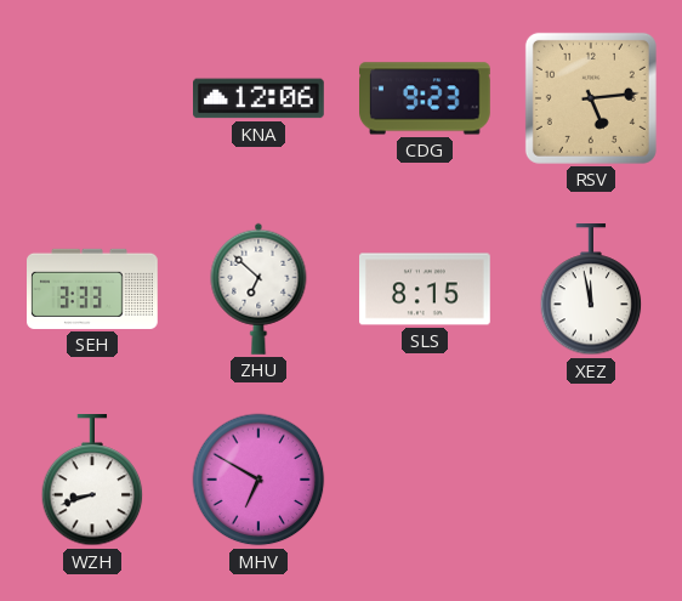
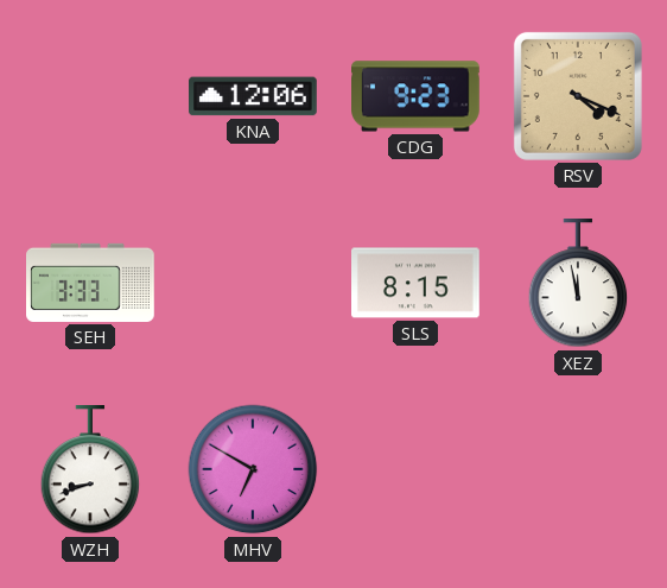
RSV: 5:14 -> 4:19 (578, 96)
ZHU: 6:52 -> none (258, 289)
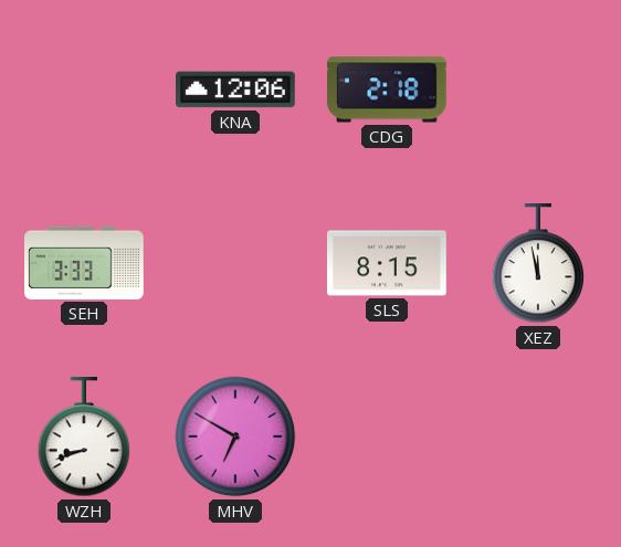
CDG: 9:23 -> 2:18 (388, 90)
RSV: 4:19 -> none (578, 96)
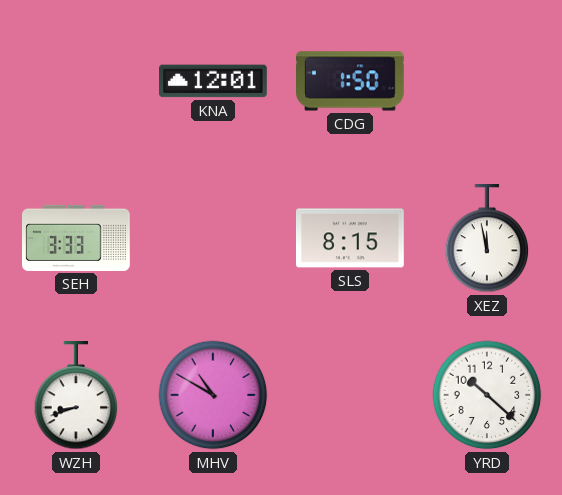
KNA: 12:06 -> 12:01 (214, 81)
CDG: 2:18 -> 1:50 (351, 81)
MHV: 6:50 -> 10:50 (213, 395)
YRD: none -> 10:22 (487, 395)
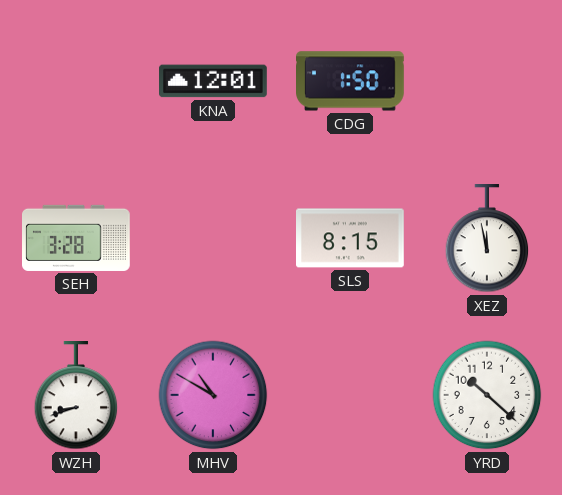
SEH: 3:33 -> 3:28 (77, 238)
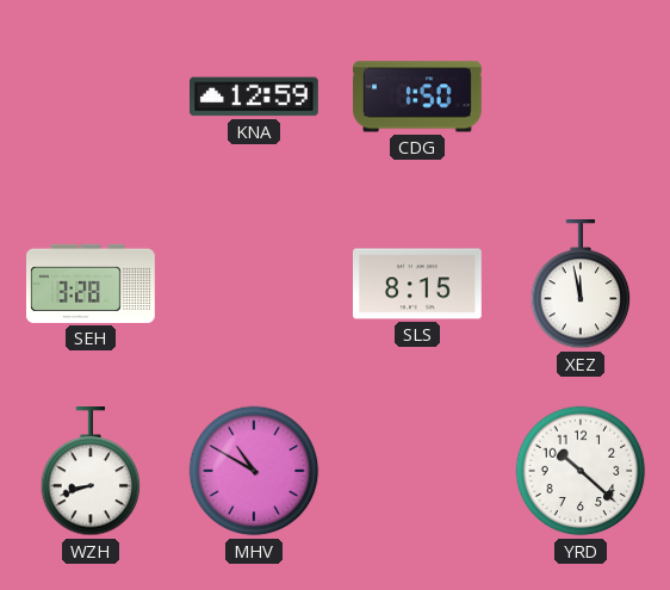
KNA: 12:01 -> 12:59 (255, 97)
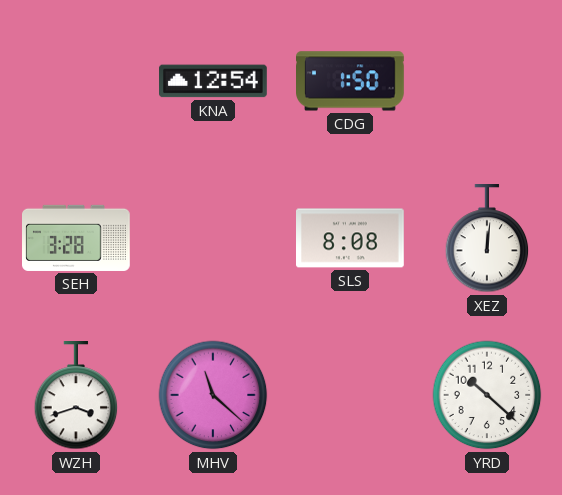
KNA: 12:59 -> 12:54 (214, 81)
SLS: 8:15 -> 8:08 (351, 238)
XEZ: 11:58 -> 12:01 (487, 239)
WZH: 8:42 -> 3:42 (76, 396)
MHV: 10:50 -> 11:22 (213, 395)
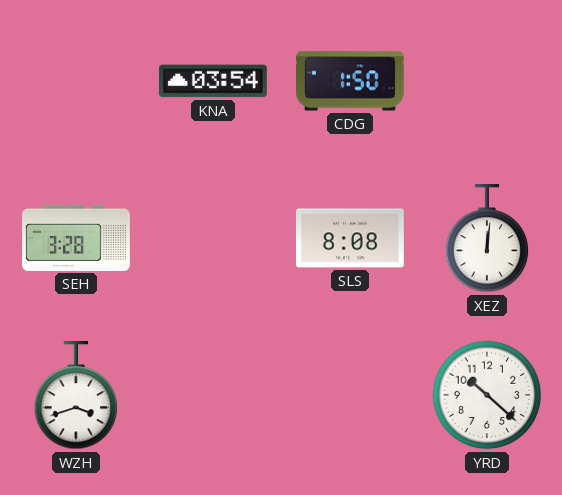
KNA: 12:54 -> 03:54 (214, 81)
MHV: 11:22 -> none (213, 395)
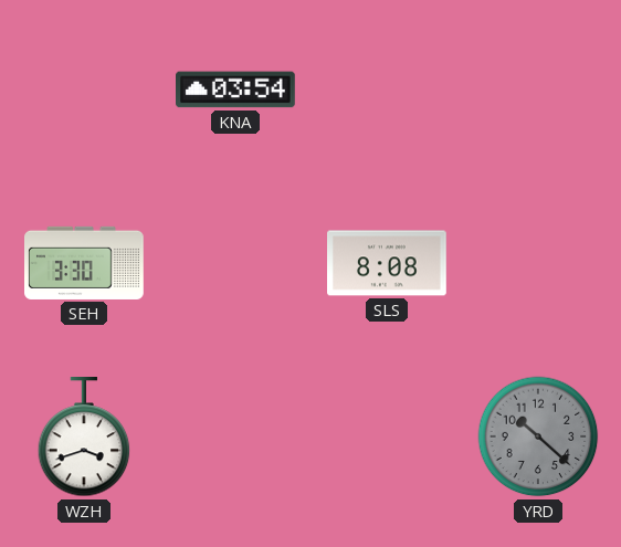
CDG: 1:50 -> none (351, 81)
SEH: 3:28 -> 3:30 (85, 263)
XEZ: 12:01 -> none (487, 239)
YRD dial: white -> grey (538, 436)
